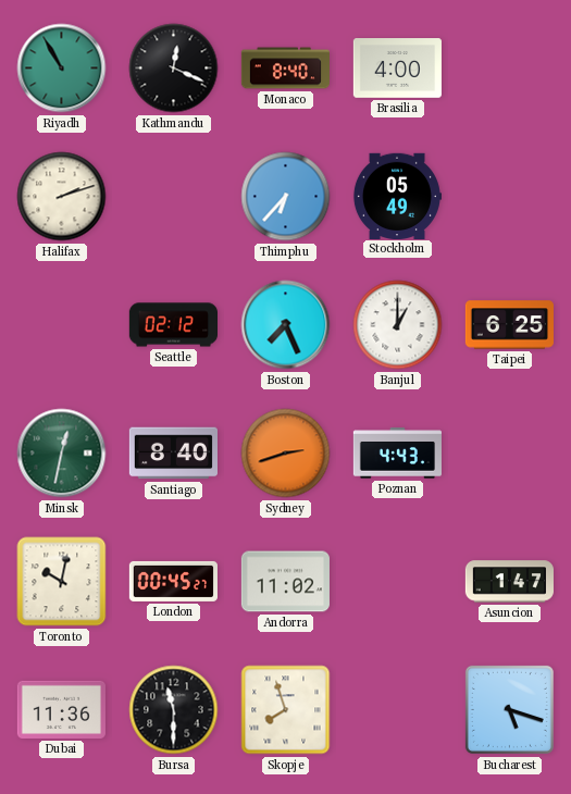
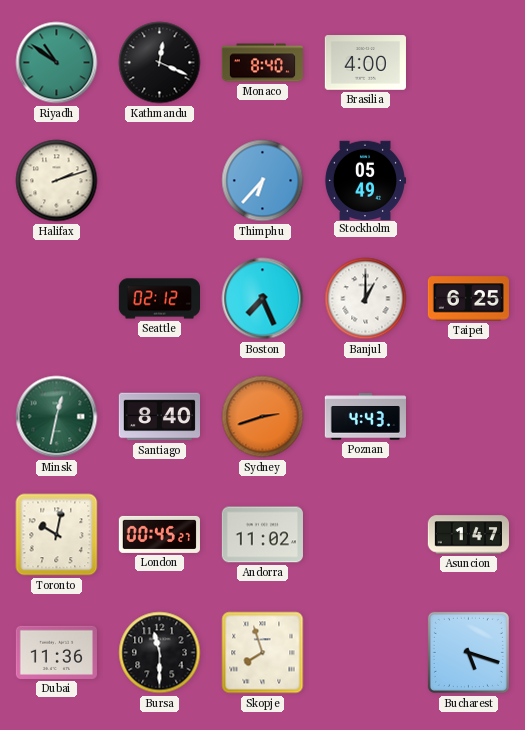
Riyadh: 10:55 -> 10:51 (57, 63)
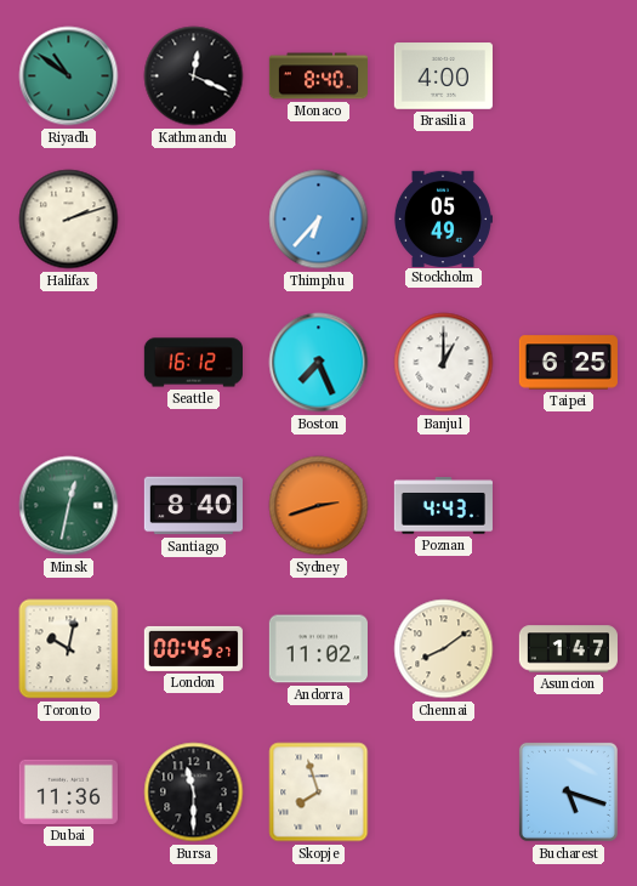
Seattle: 02:12 -> 16:12 (193, 363)
Chennai: none -> 8:09 (444, 649)
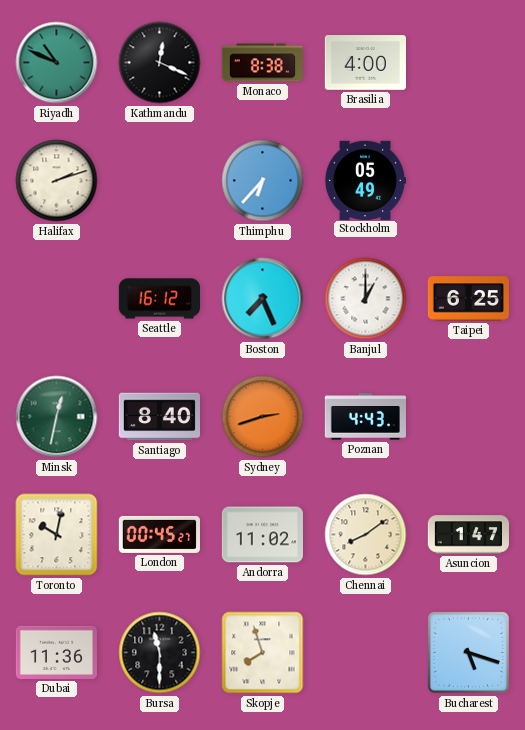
Riyadh: 10:51 -> 10:49 (57, 63)
Monaco: 8:40 -> 8:38 (262, 63)
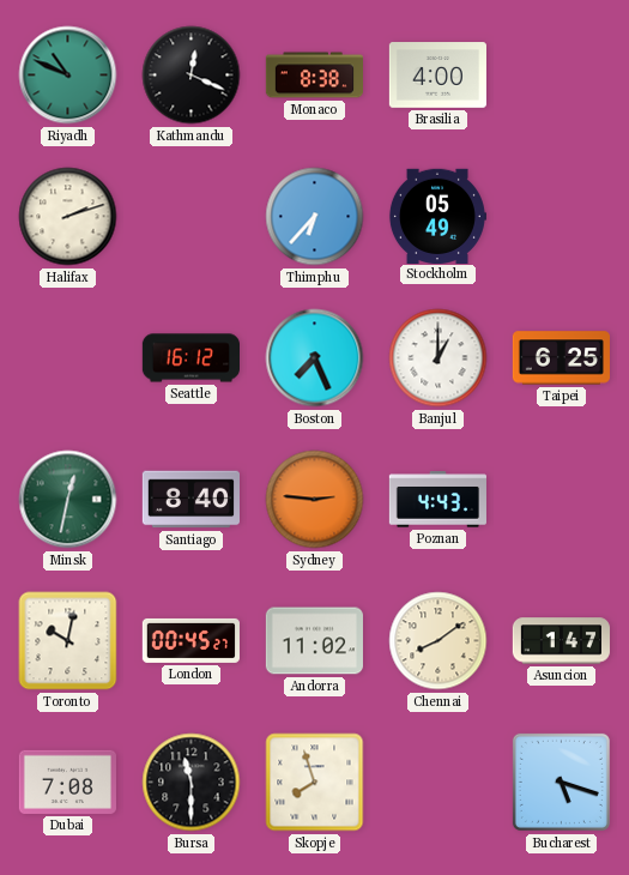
Sydney: 2:42 -> 2:46 (315, 500)
Dubai: 11:36 -> 7:08 (67, 782)
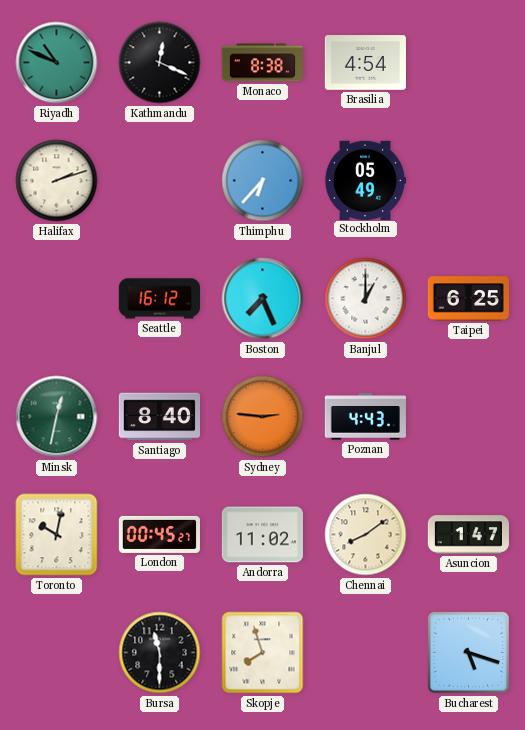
Brasilia: 4:00 -> 4:54 (365, 63)
Dubai: 7:08 -> none (67, 782)
